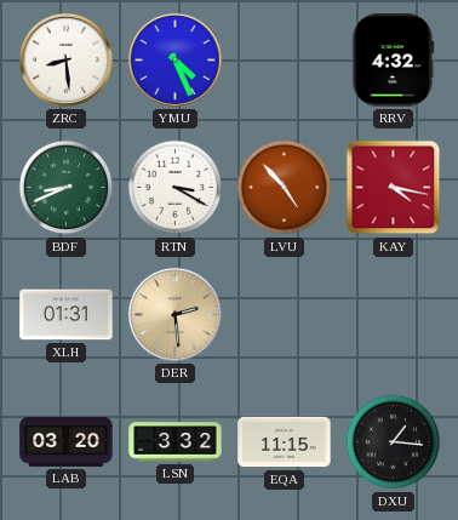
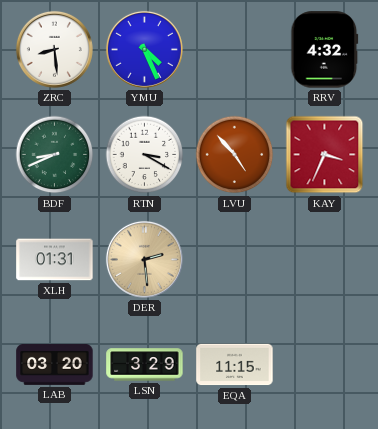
KAY: 4:17 -> 3:34 (325, 155)
LSN: 3:32 -> 3:29 (145, 365)
DXU: 1:16 -> none (394, 442)
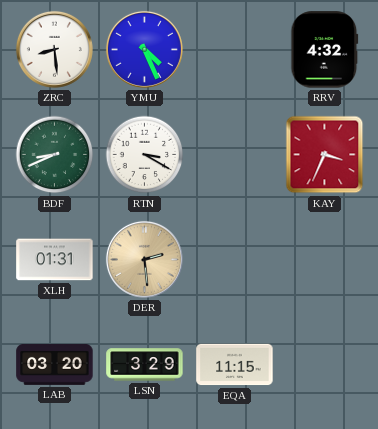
LVU: 4:53 -> none (235, 155)
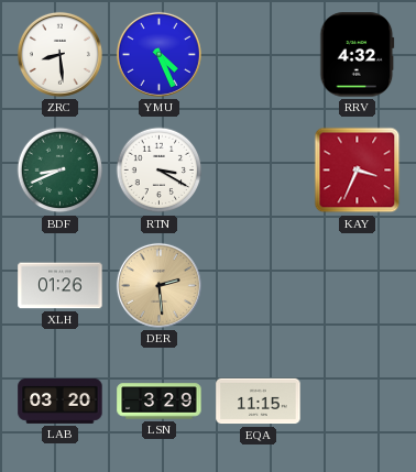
XLH: 01:31 -> 01:26 (61, 286)
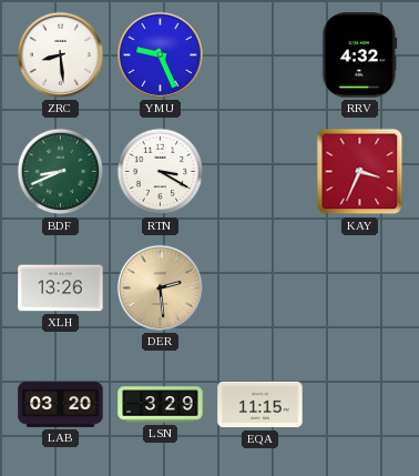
YMU: 4:26 -> 9:26 (160, 54)
XLH: 01:26 -> 13:26 (61, 288)
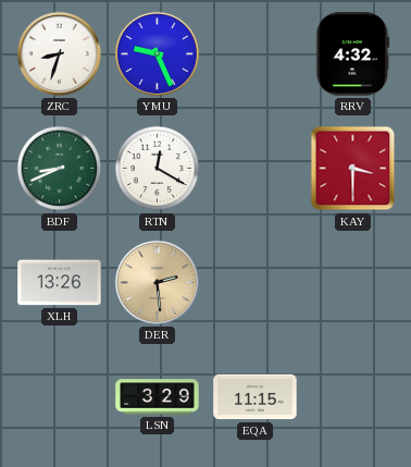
ZRC: 8:29 -> 8:33 (59, 53)
RTN: 3:20 -> 12:20 (158, 169)
KAY: 3:34 -> 3:30 (353, 169)
LAB: 03:20 -> none (61, 404)
